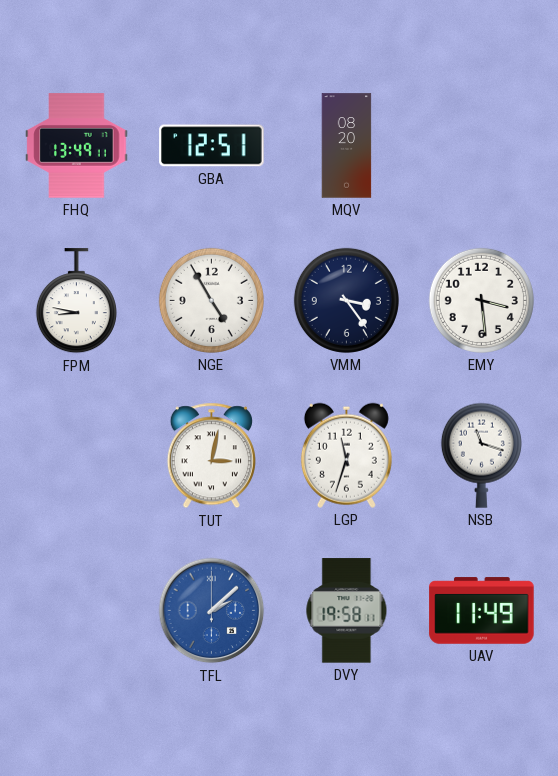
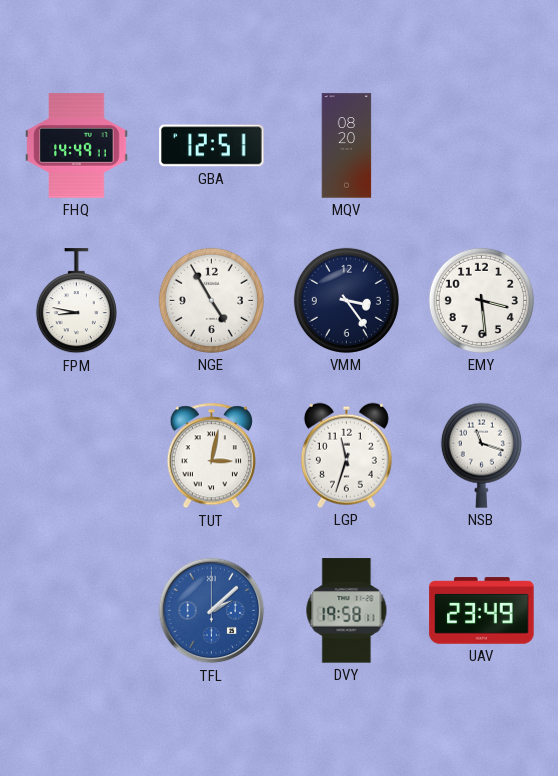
FHQ: 13:49 -> 14:49 (77, 146)
UAV: 11:49 -> 23:49 (482, 611)
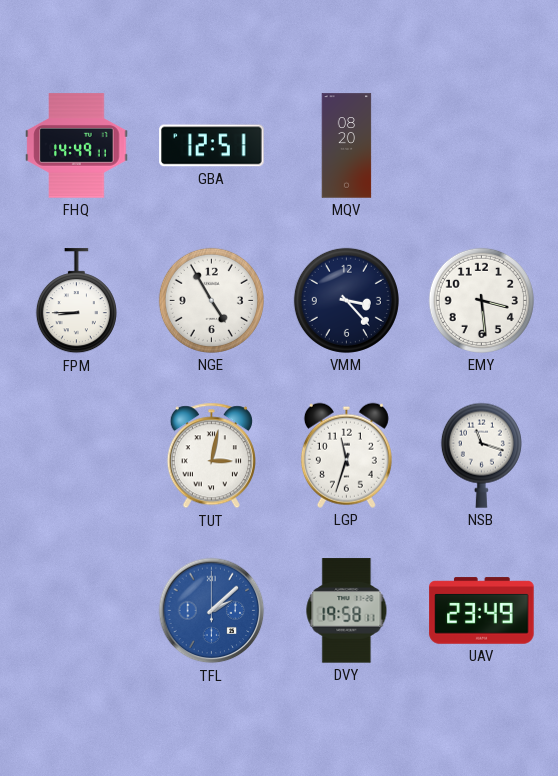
FPM: 8:47 -> 8:45 (76, 301)
VMM: 3:24 -> 3:23 (346, 300)
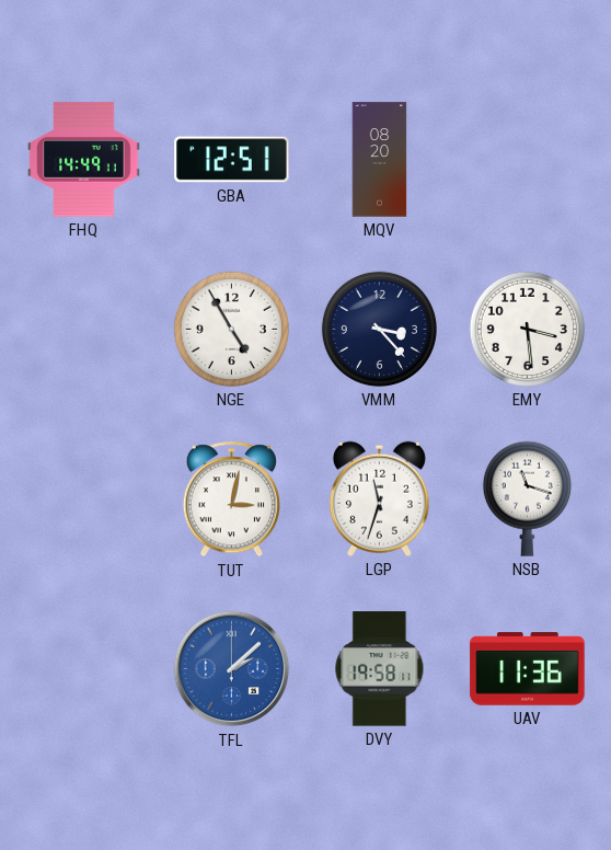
FPM: 8:45 -> none (76, 301)
UAV: 23:49 -> 11:36 (528, 669)
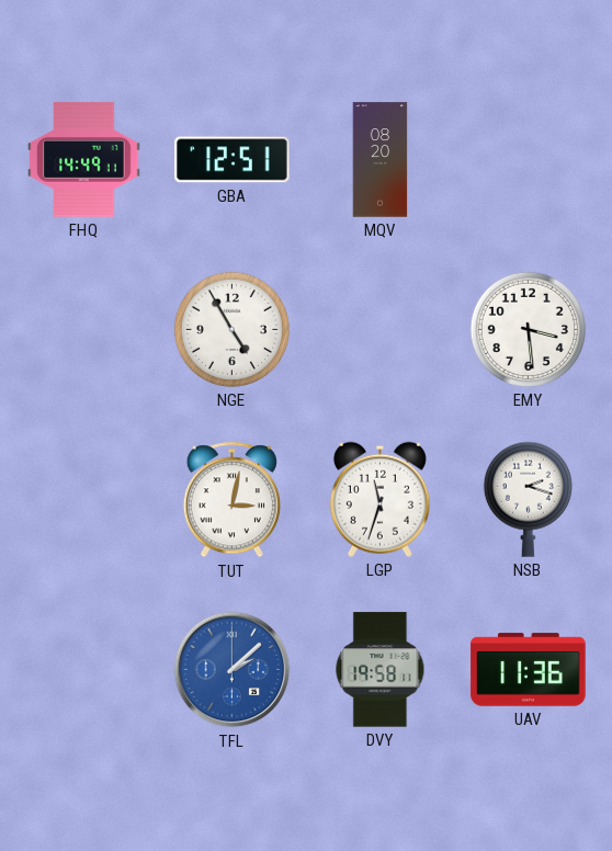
VMM: 3:23 -> none (379, 329)
NSB: 11:18 -> 2:18 (528, 499)
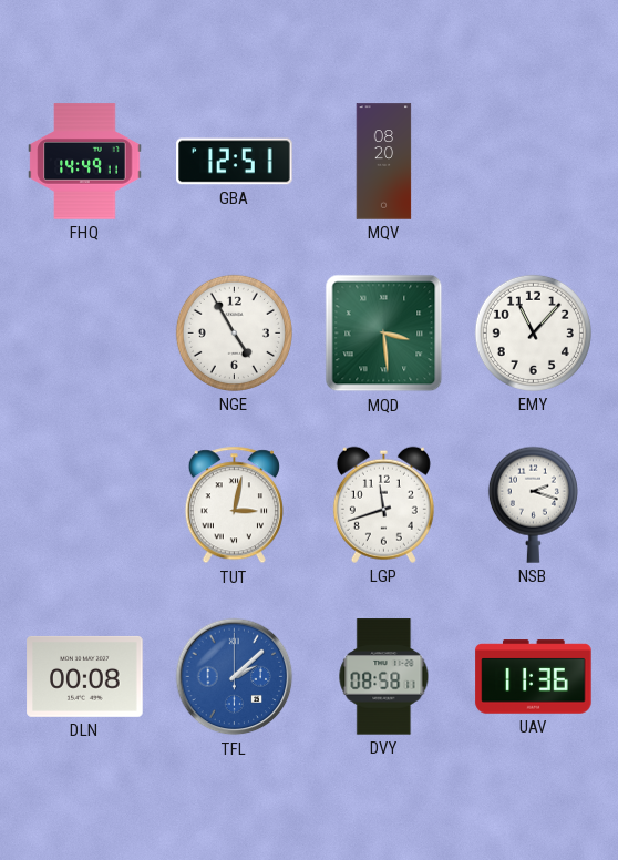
MQD: none -> 3:29 (384, 334)
EMY: 3:29 -> 11:07 (533, 332)
LGP: 11:33 -> 11:42 (383, 504)
DLN: none -> 00:08 (85, 676)
DVY: 19:58 -> 08:58 (384, 677)
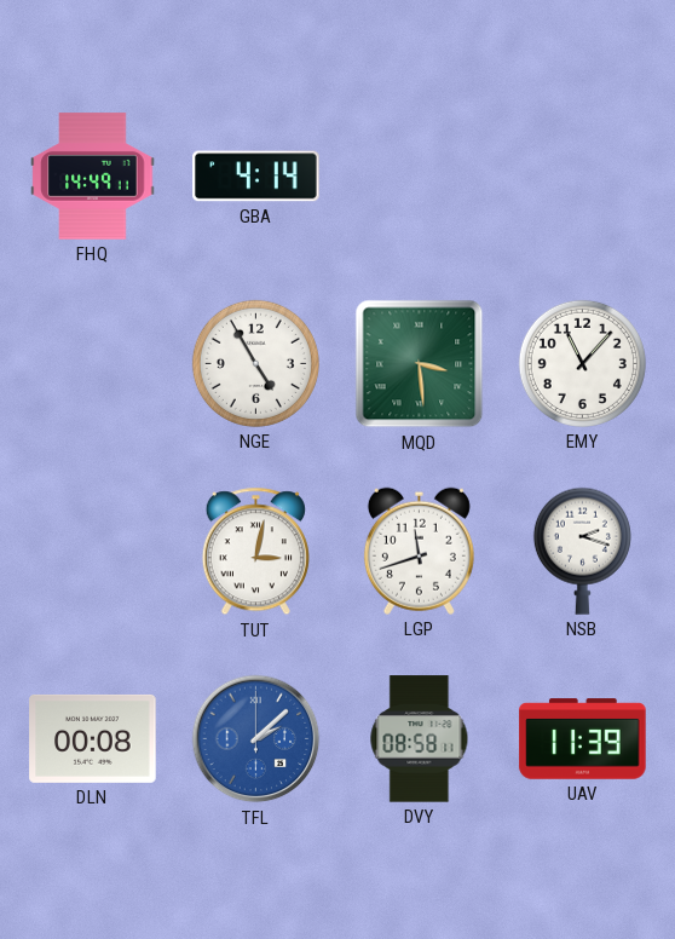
GBA: 12:51 -> 4:14 (256, 177)
MQV: 08:20 -> none (384, 162)
UAV: 11:36 -> 11:39 (583, 739)
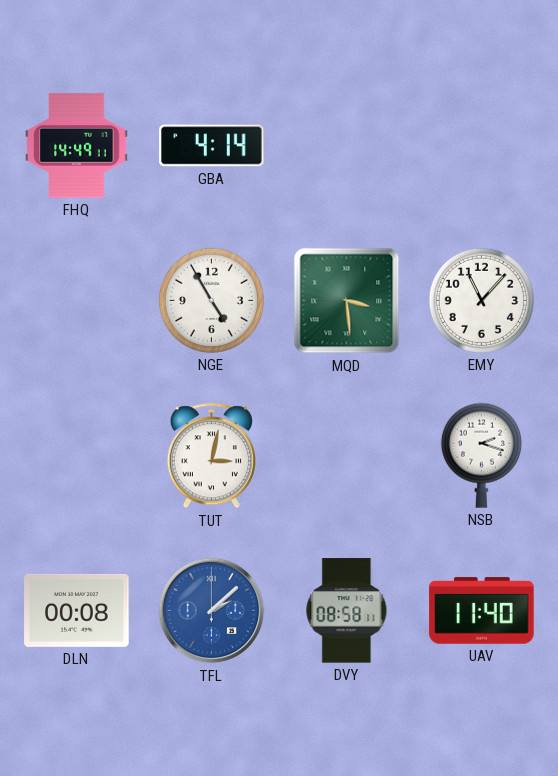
LGP: 11:42 -> none (419, 551)
UAV: 11:39 -> 11:40 (482, 611)
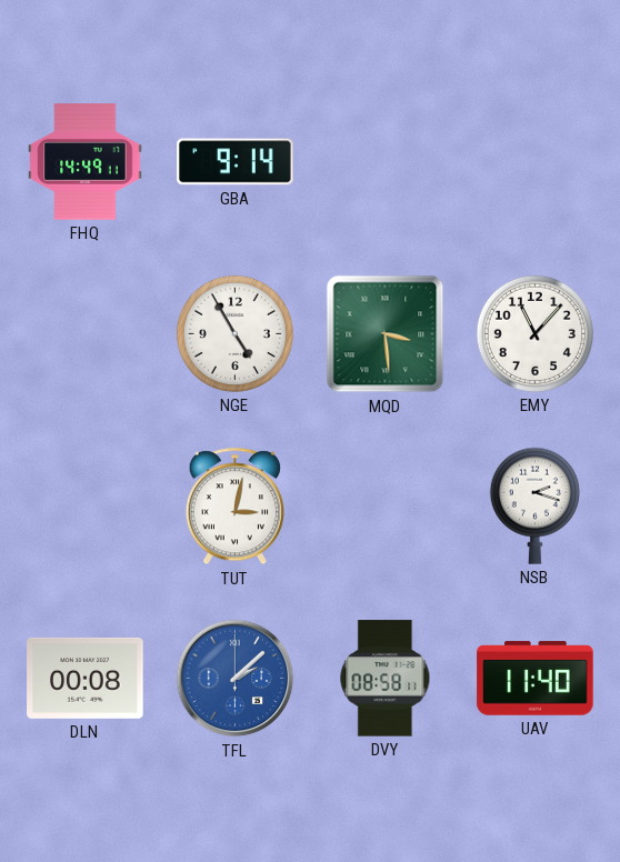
GBA: 4:14 -> 9:14 (236, 162)
